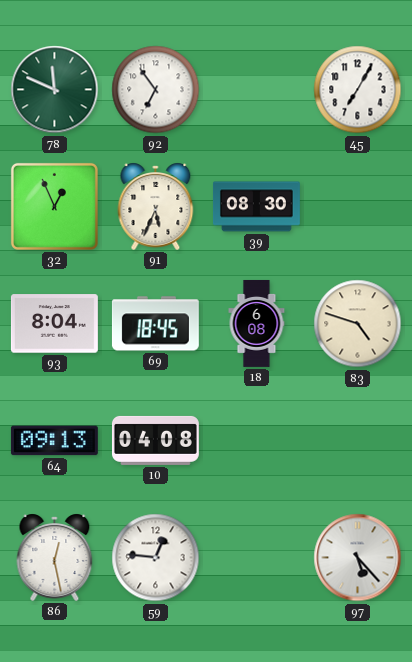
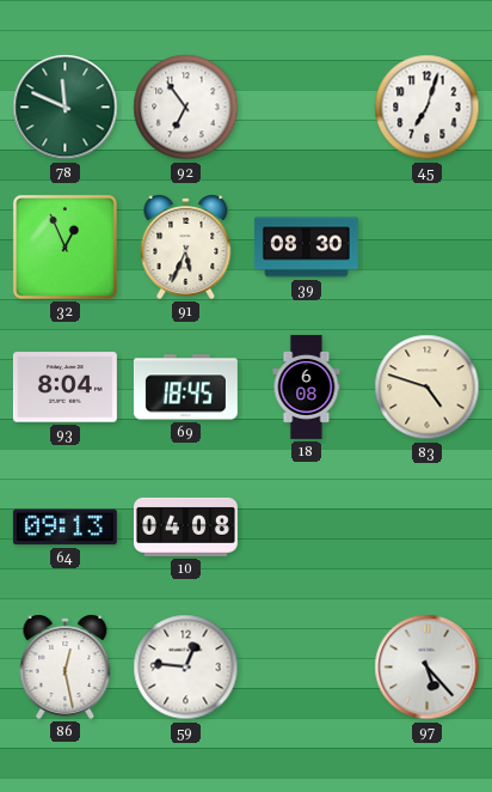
45: 7:05 -> 7:03 (428, 108)
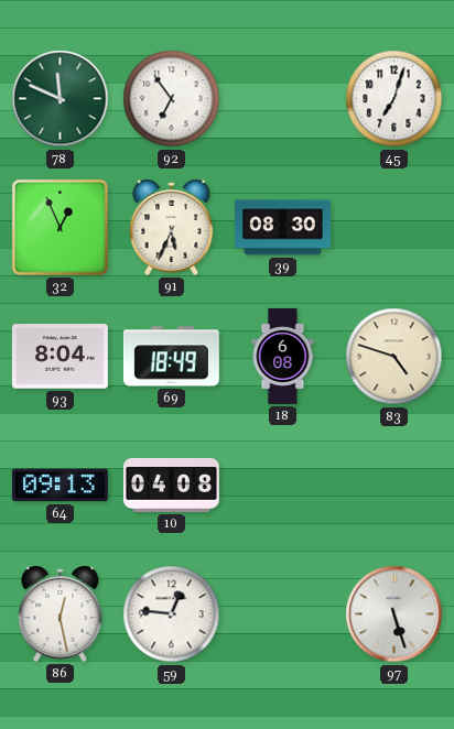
69: 18:45 -> 18:49 (171, 357)
97: 5:23 -> 5:27 (394, 614)
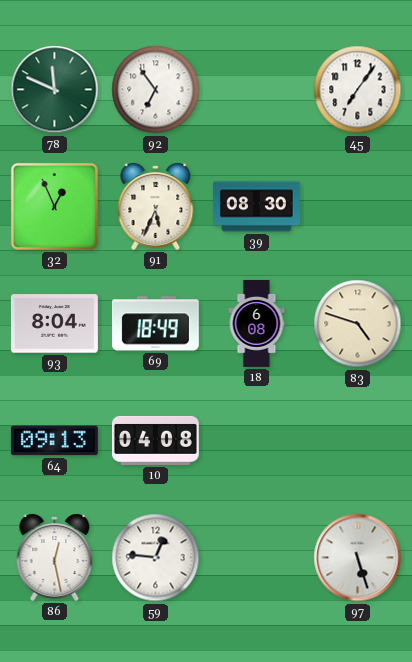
45: 7:03 -> 7:06 (358, 90)
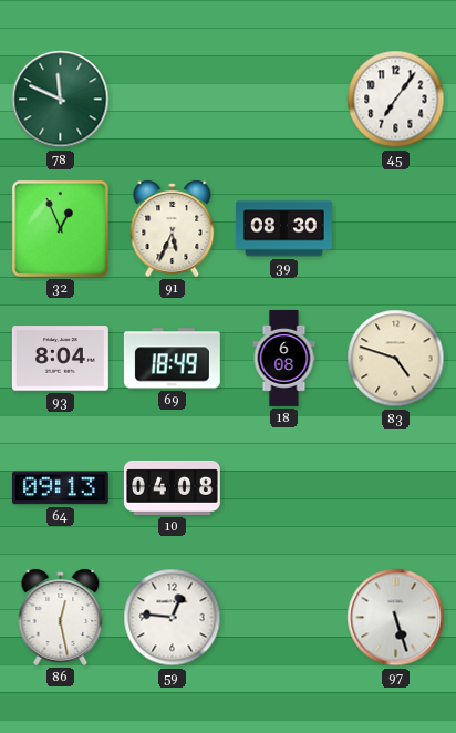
92: 6:54 -> none (156, 90)
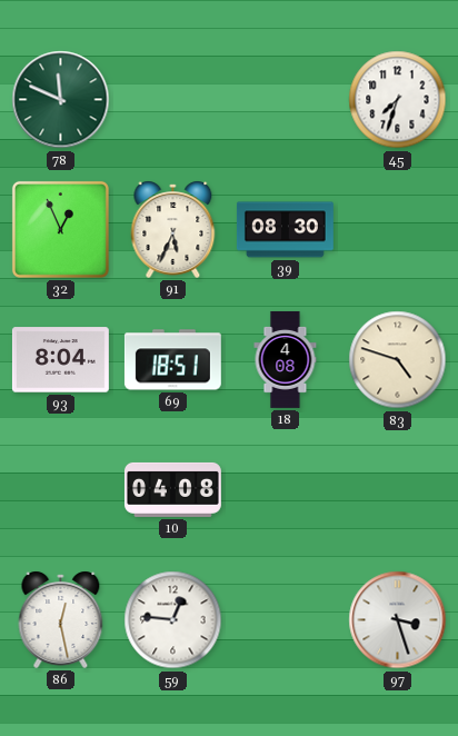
45: 7:06 -> 7:33 (398, 100)
69: 18:49 -> 18:51 (172, 360)
18: 6:08 -> 4:08 (286, 360)
64: 09:13 -> none (60, 488)
97: 5:27 -> 3:27 (398, 620)
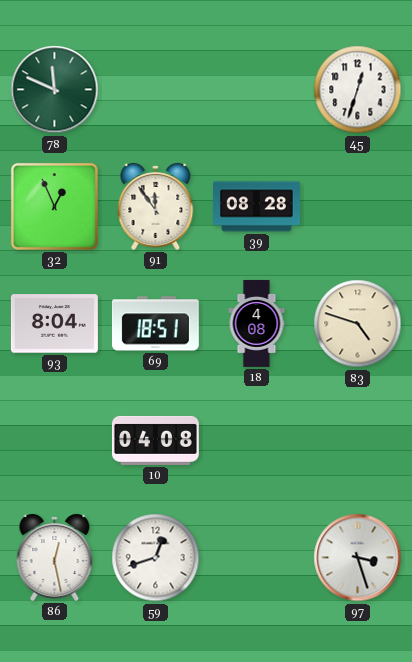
45: 7:33 -> 12:33 (358, 90)
91: 5:34 -> 11:54 (156, 206)
39: 08:30 -> 08:28 (256, 207)
59: 12:46 -> 12:42 (156, 558)
